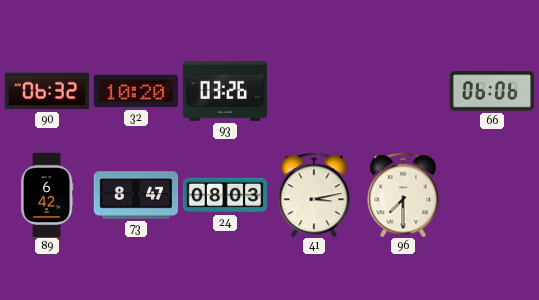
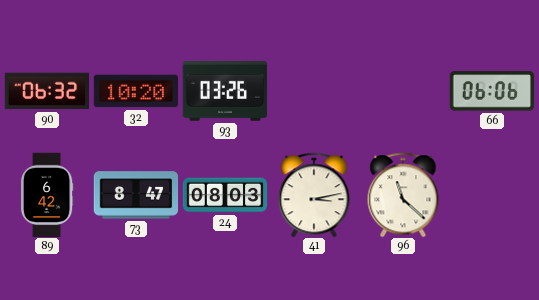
96: 7:30 -> 11:22 (403, 195)
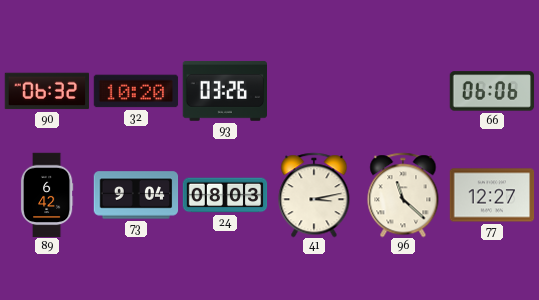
73: 8:47 -> 9:04 (136, 195)
77: none -> 12:27 (492, 195)
